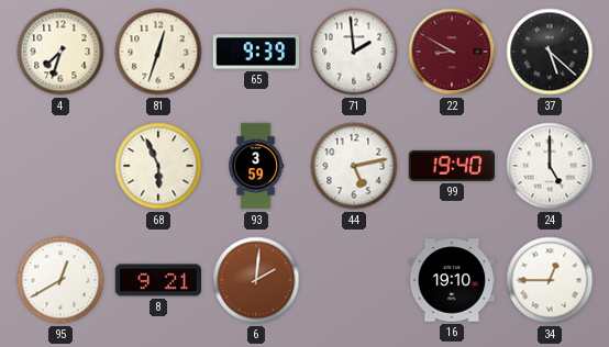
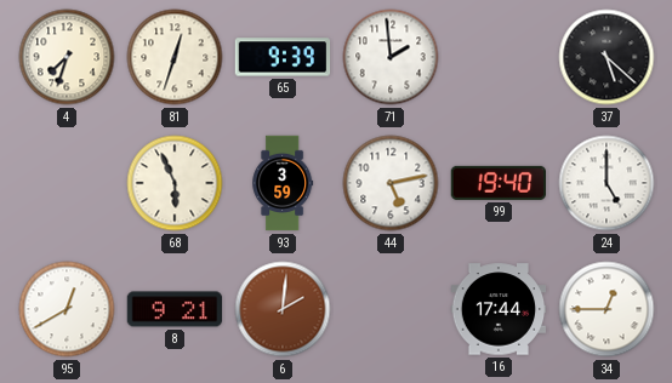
22: 8:50 -> none (452, 52)
16: 19:10 -> 17:44 (499, 309)
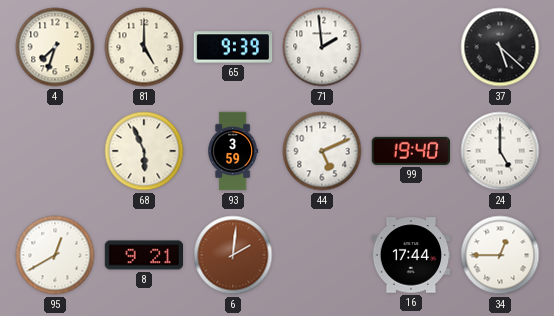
81: 12:33 -> 5:00 (144, 47)
44: 5:13 -> 5:11 (322, 151)
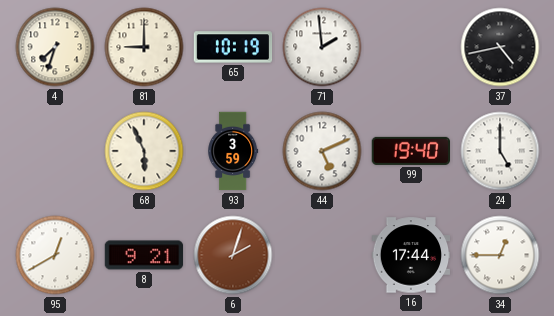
81: 5:00 -> 9:00 (144, 47)
65: 9:39 -> 10:19 (233, 47)
37: 5:22 -> 4:43 (500, 47)
6: 2:01 -> 2:03 (233, 255)
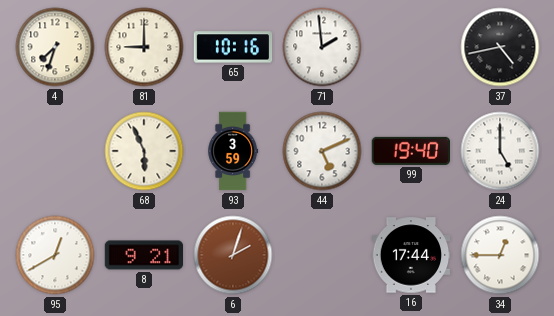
65: 10:19 -> 10:16 (233, 47)
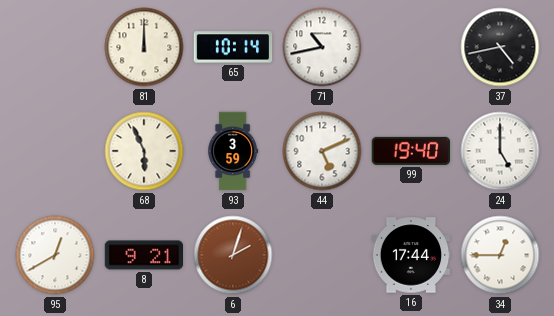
4: 7:33 -> none (55, 47)
81: 9:00 -> 12:00 (144, 47)
65: 10:16 -> 10:14 (233, 47)
71: 1:59 -> 10:43 (322, 47)
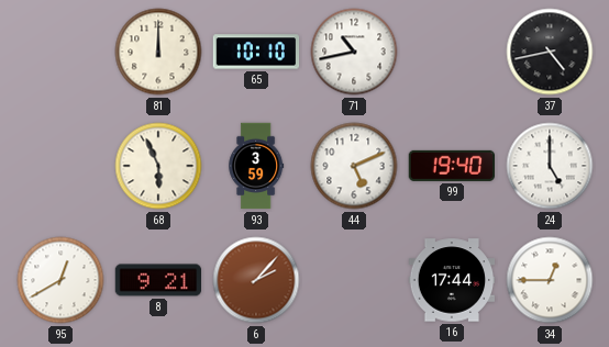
65: 10:14 -> 10:10 (256, 52)
6: 2:03 -> 2:07 (256, 280)
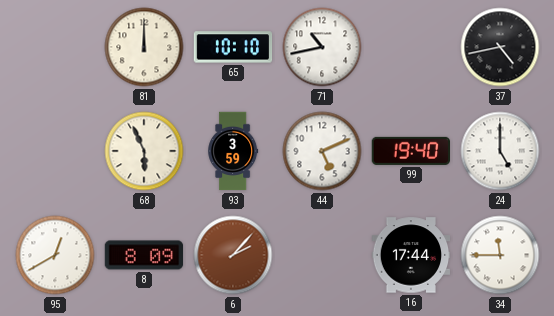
8: 9:21 -> 8:09 (144, 255)
34: 12:45 -> 11:45 (500, 255)
